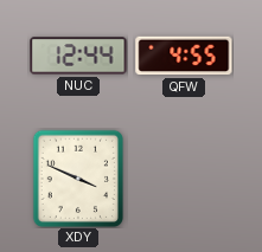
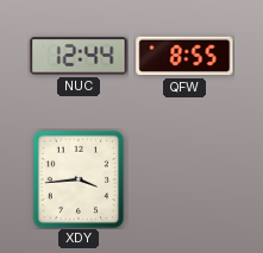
QFW: 4:55 -> 8:55 (184, 56)
XDY: 3:49 -> 3:44 (77, 178)
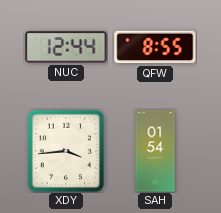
SAH: none -> 01:54 (155, 151)
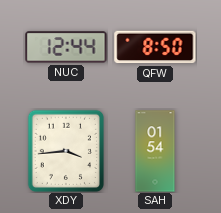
QFW: 8:55 -> 8:50 (155, 47)
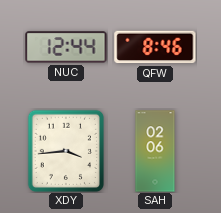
QFW: 8:50 -> 8:46 (155, 47)
SAH: 01:54 -> 02:06 (155, 151)
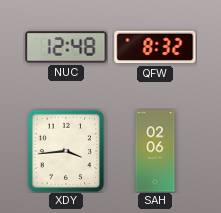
NUC: 12:44 -> 12:48 (66, 47)
QFW: 8:46 -> 8:32 (155, 47)
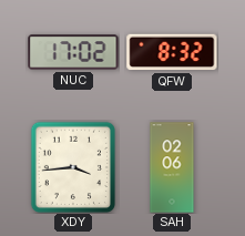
NUC: 12:48 -> 17:02 (73, 52)
